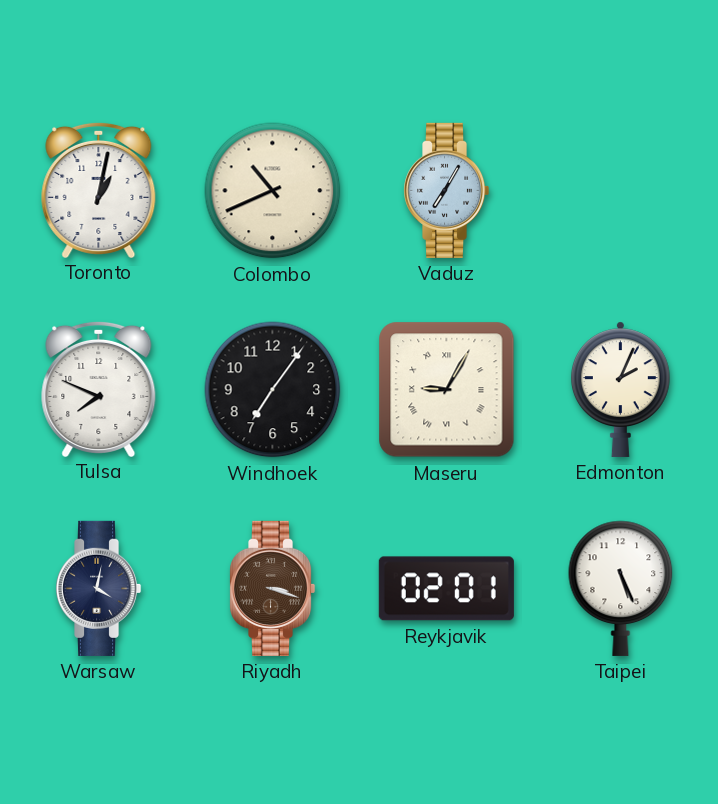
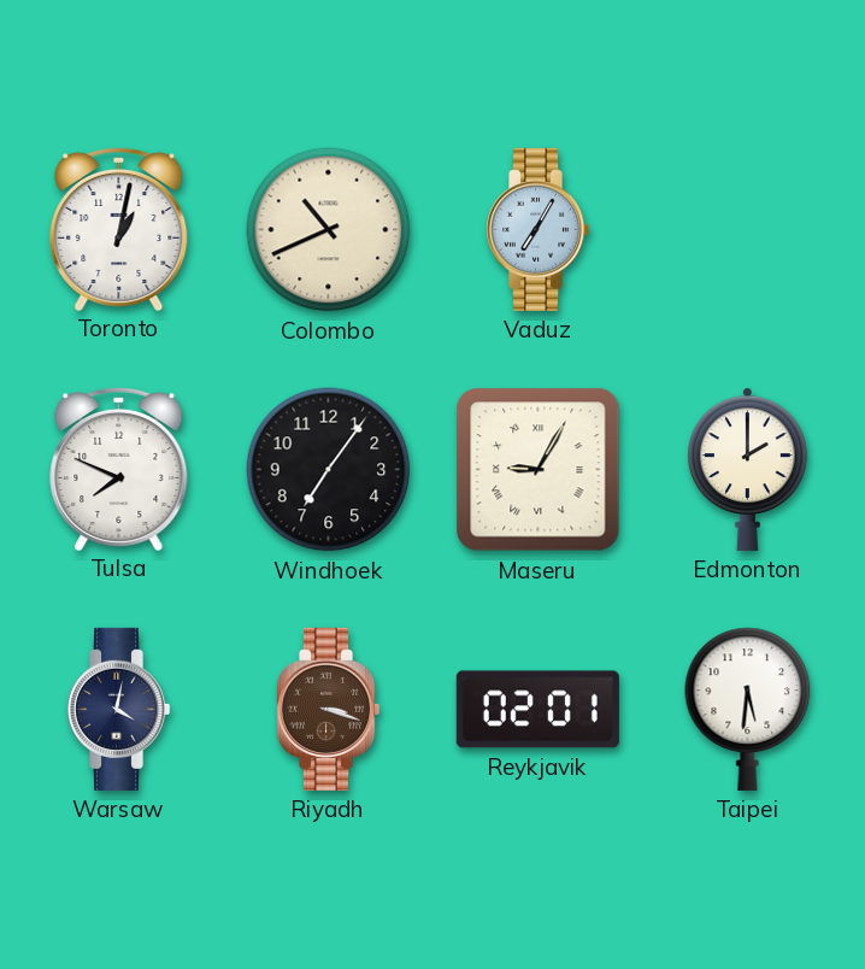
Edmonton: 2:04 -> 2:00 (747, 469)
Taipei: 5:26 -> 5:31 (748, 709)
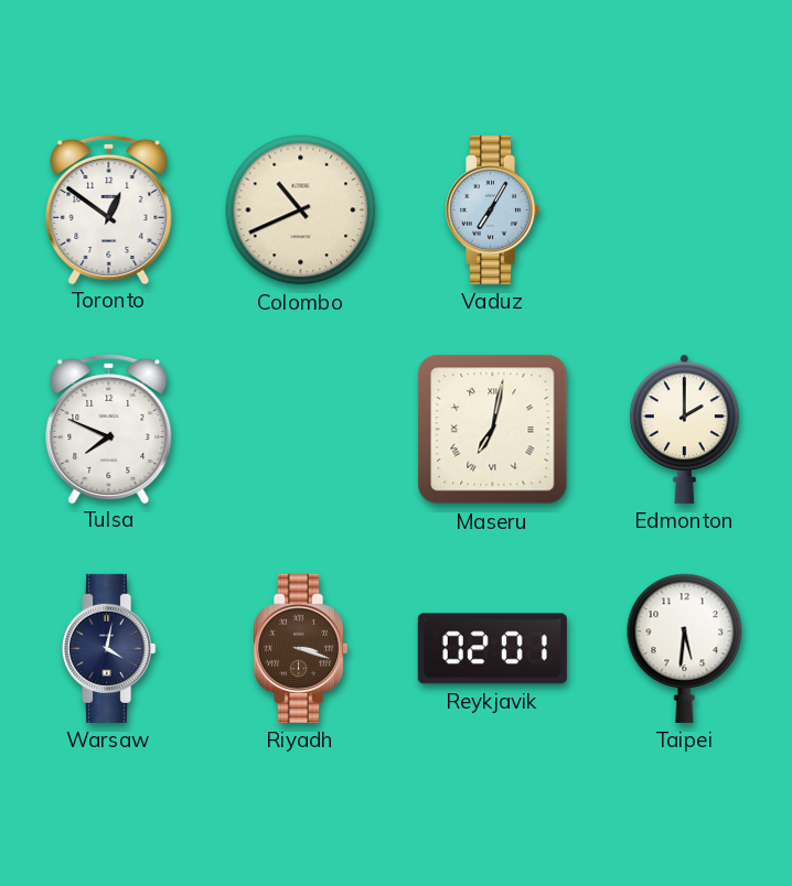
Toronto: 1:02 -> 12:51 (109, 208)
Windhoek: 7:06 -> none (329, 470)
Maseru: 9:05 -> 7:02 (493, 430)
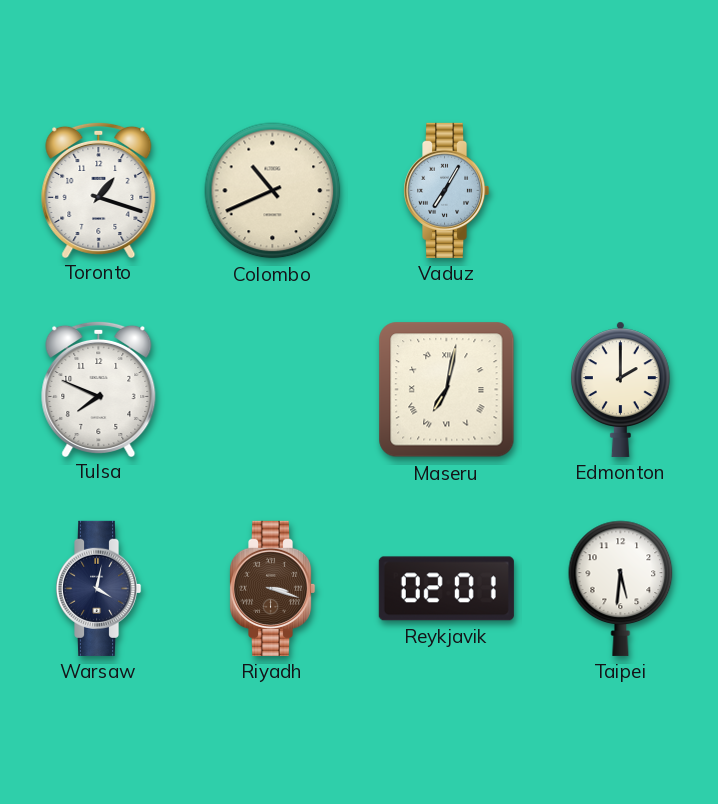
Toronto: 12:51 -> 1:18 (99, 189)
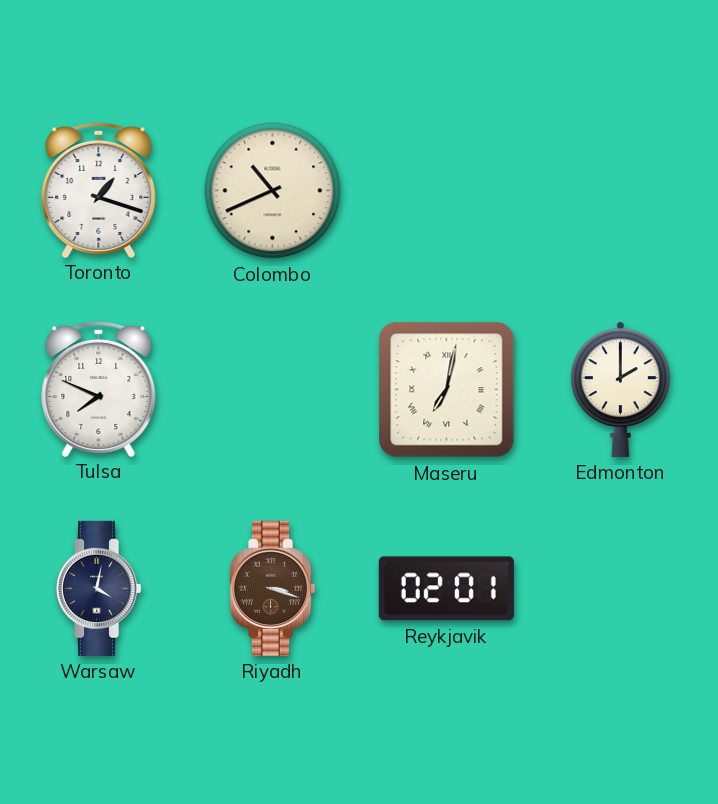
Vaduz: 7:05 -> none (446, 190)
Taipei: 5:31 -> none (621, 588)
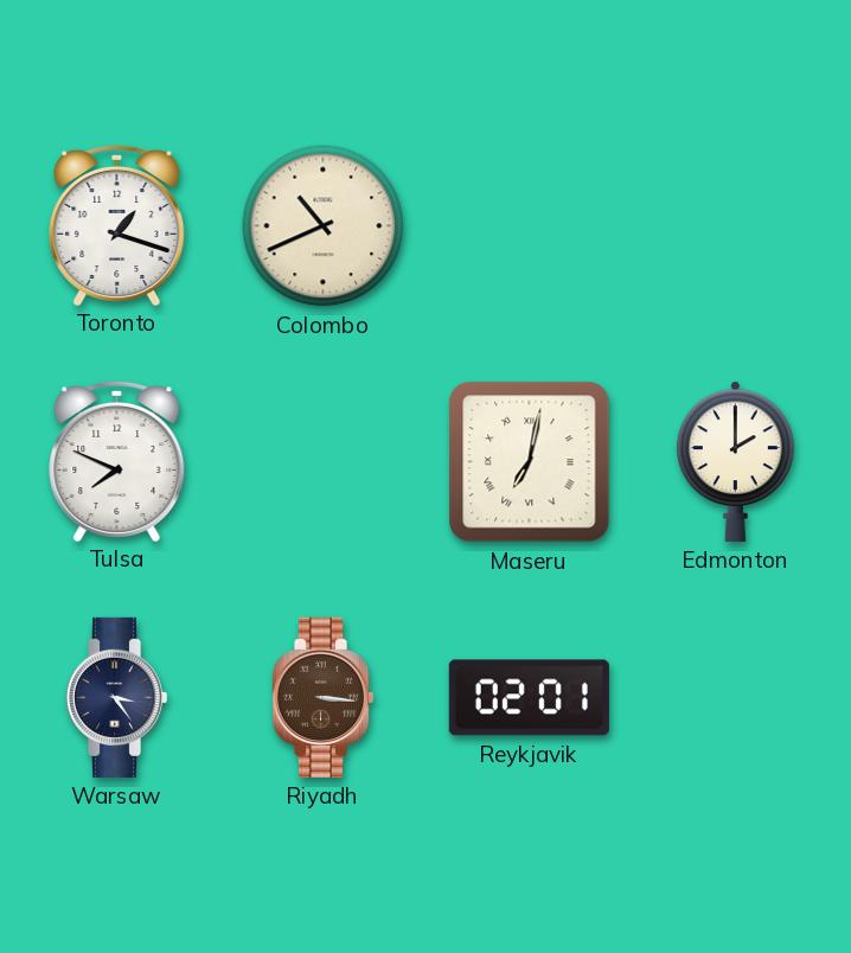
Warsaw: 4:02 -> 3:24 (116, 697)
Riyadh: 3:18 -> 3:16 (322, 697)
